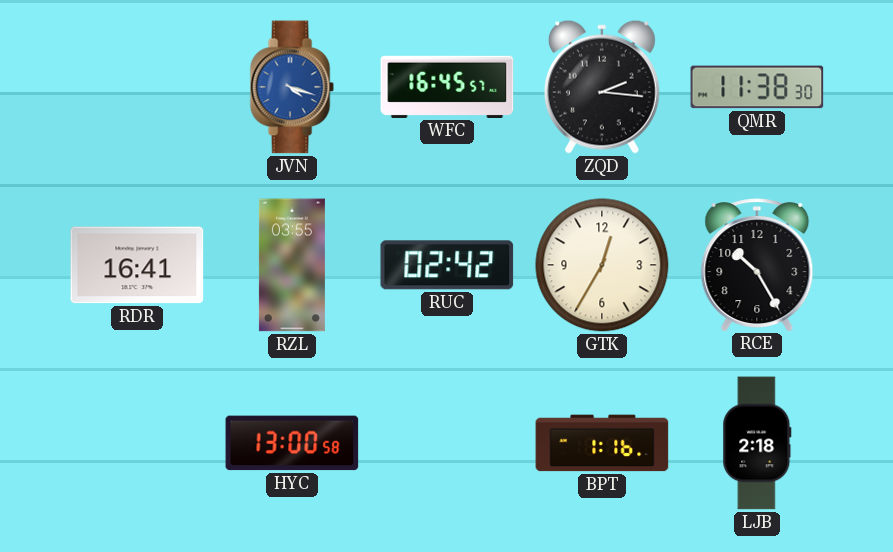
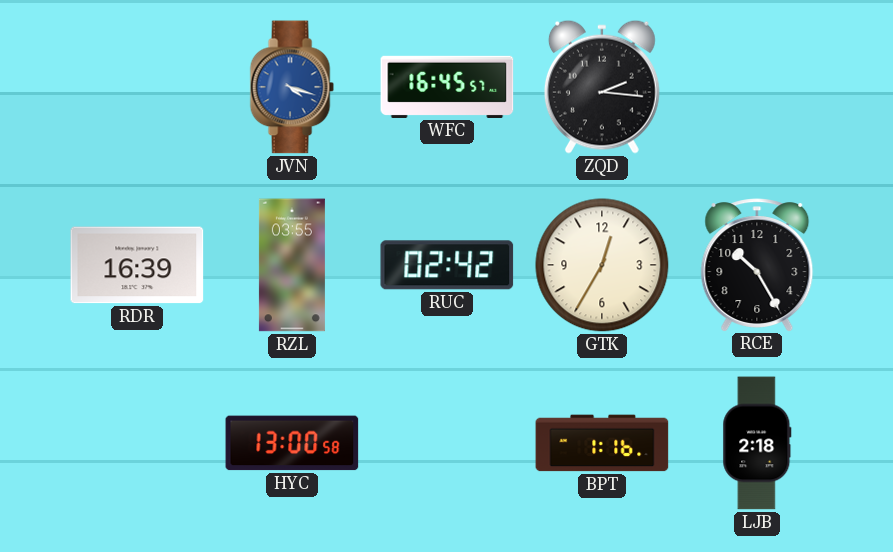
QMR: 11:38 -> none (757, 87)
RDR: 16:41 -> 16:39 (137, 265)
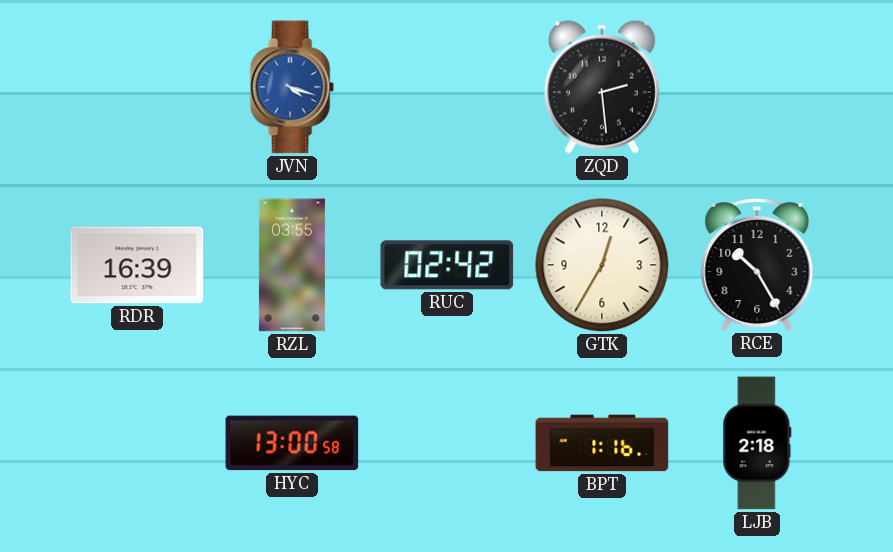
WFC: 16:45 -> none (447, 87)
ZQD: 2:16 -> 2:29 (602, 87)
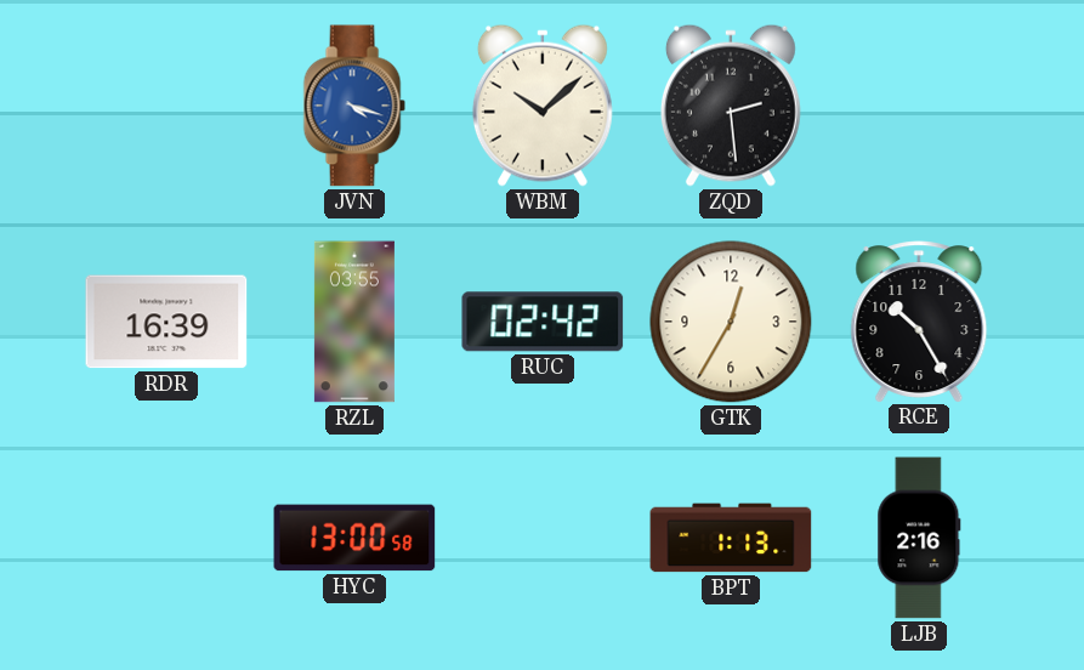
WBM: none -> 10:08 (543, 106)
BPT: 1:16 -> 1:13 (731, 538)
LJB: 2:18 -> 2:16 (919, 538)
